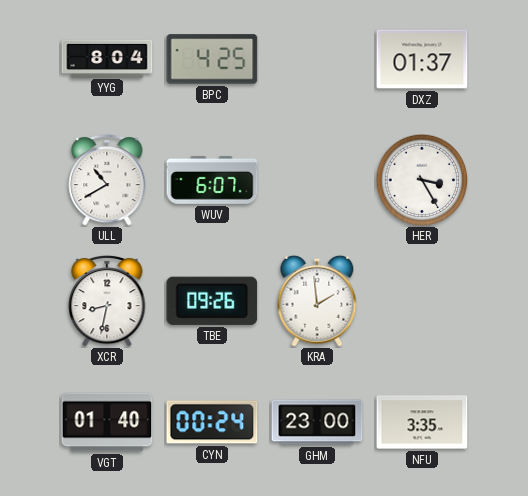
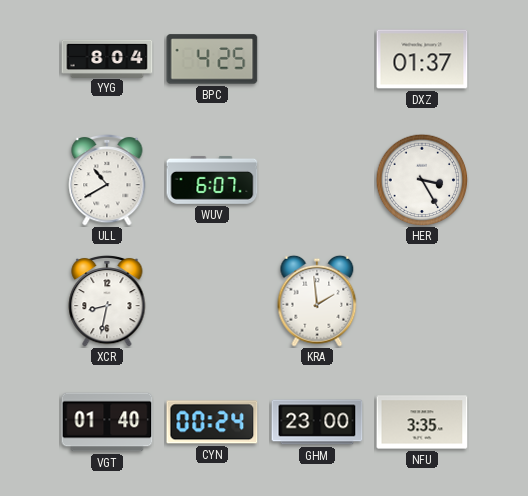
TBE: 09:26 -> none (212, 301)
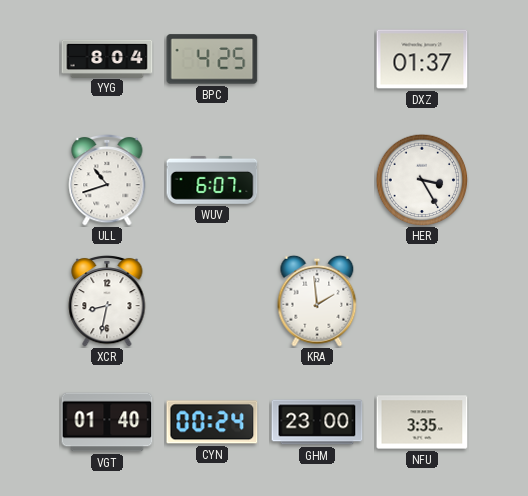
ULL: 10:40 -> 10:42 (107, 180)
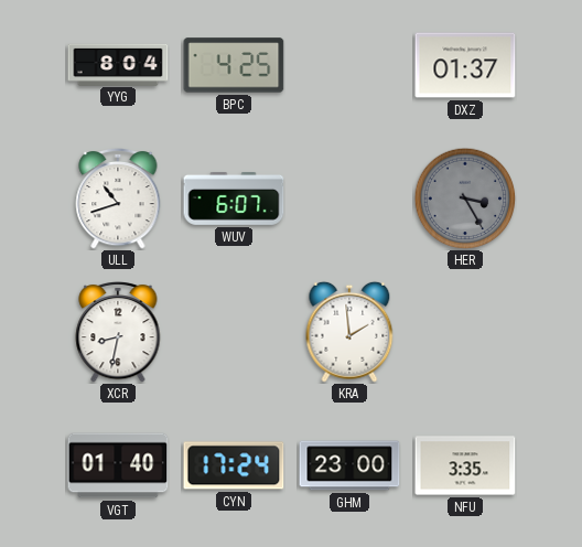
HER dial: white -> grey (465, 199)
CYN: 00:24 -> 17:24 (234, 465)
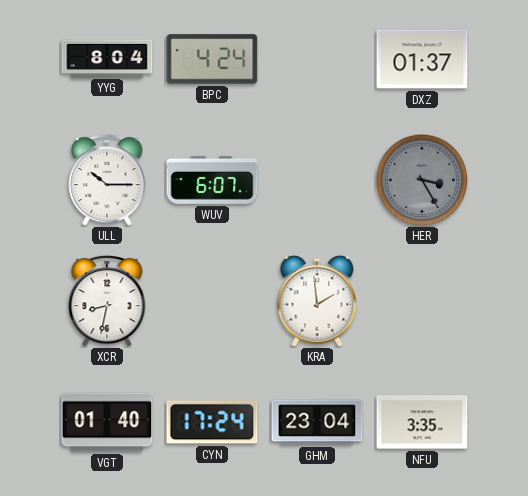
BPC: 4:25 -> 4:24 (212, 59)
ULL: 10:42 -> 10:15 (107, 180)
GHM: 23:00 -> 23:04 (317, 422)
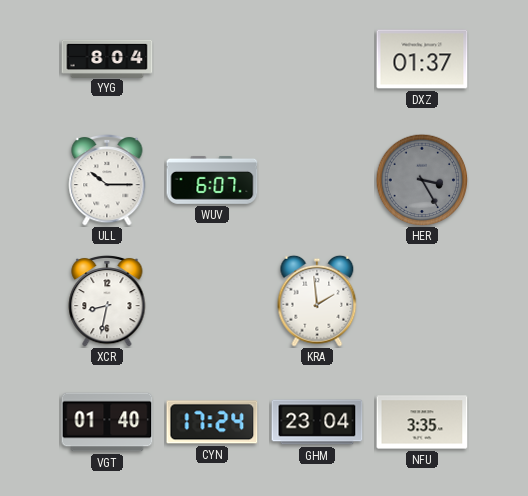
BPC: 4:24 -> none (212, 59)
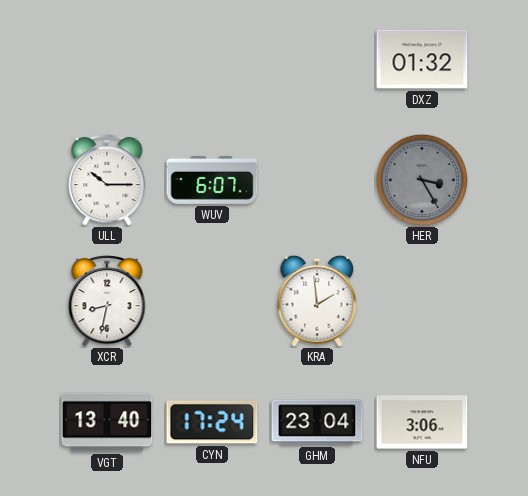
YYG: 8:04 -> none (107, 58)
DXZ: 01:37 -> 01:32 (422, 59)
VGT: 01:40 -> 13:40 (107, 422)
NFU: 3:35 -> 3:06 (422, 422)
